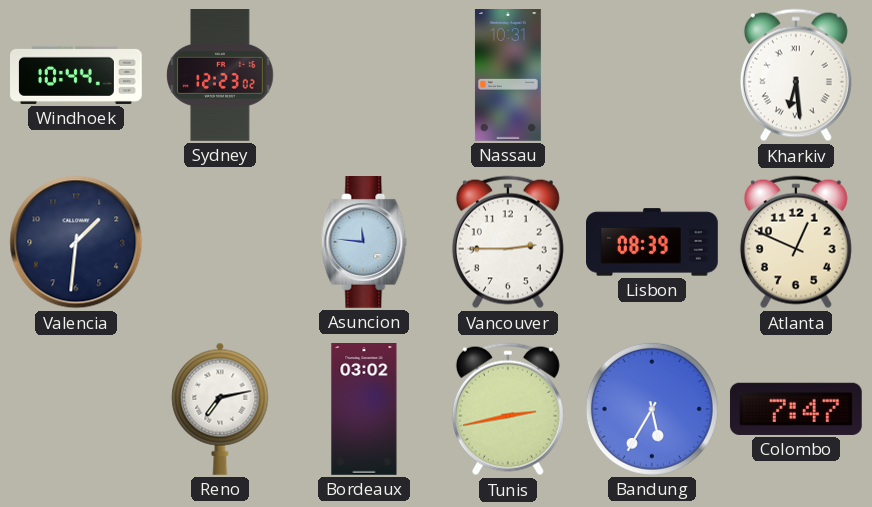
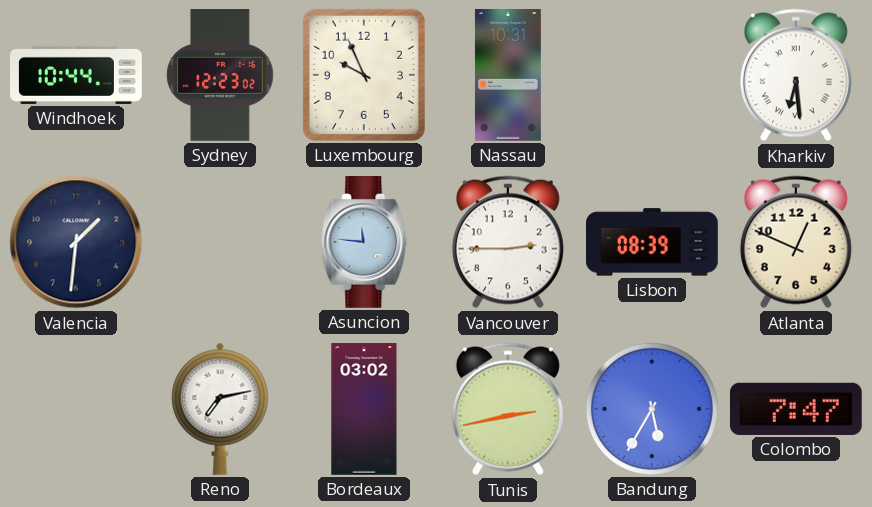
Luxembourg: none -> 9:56 (364, 75)
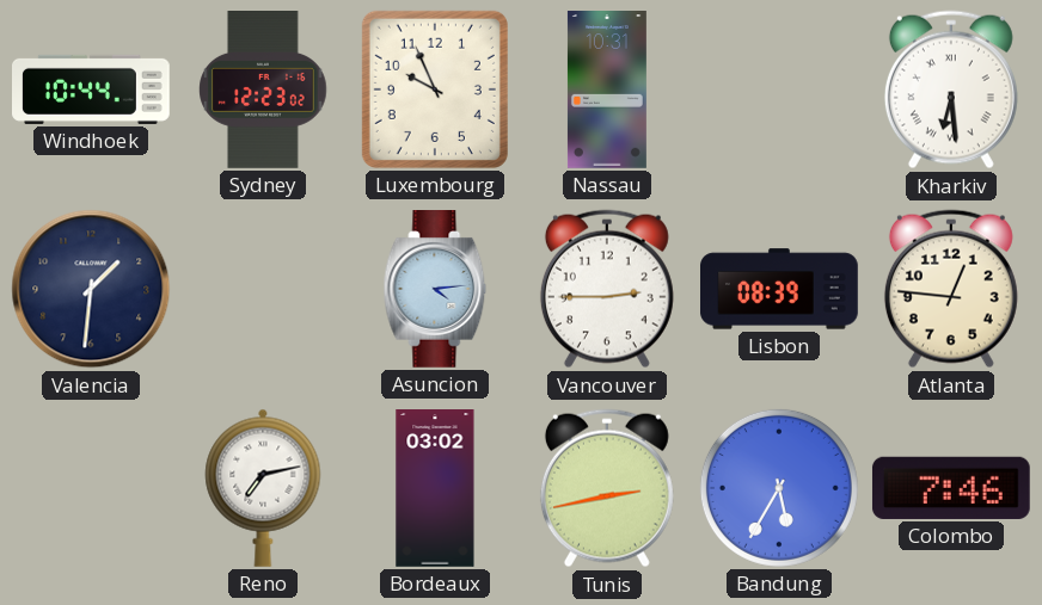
Asuncion: 11:46 -> 4:14 (435, 290)
Atlanta: 12:49 -> 12:46 (951, 289)
Colombo: 7:47 -> 7:46 (951, 488)
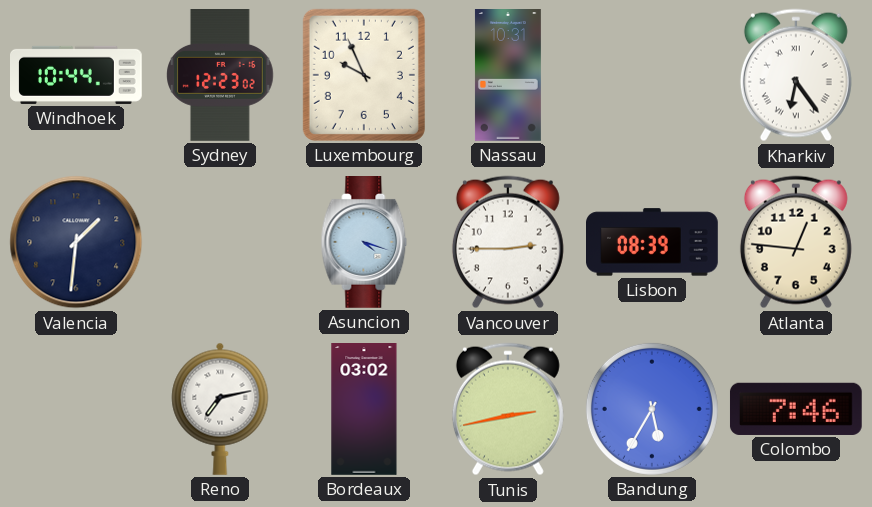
Kharkiv: 6:29 -> 6:24 (796, 75)
Asuncion: 4:14 -> 4:18 (364, 243)
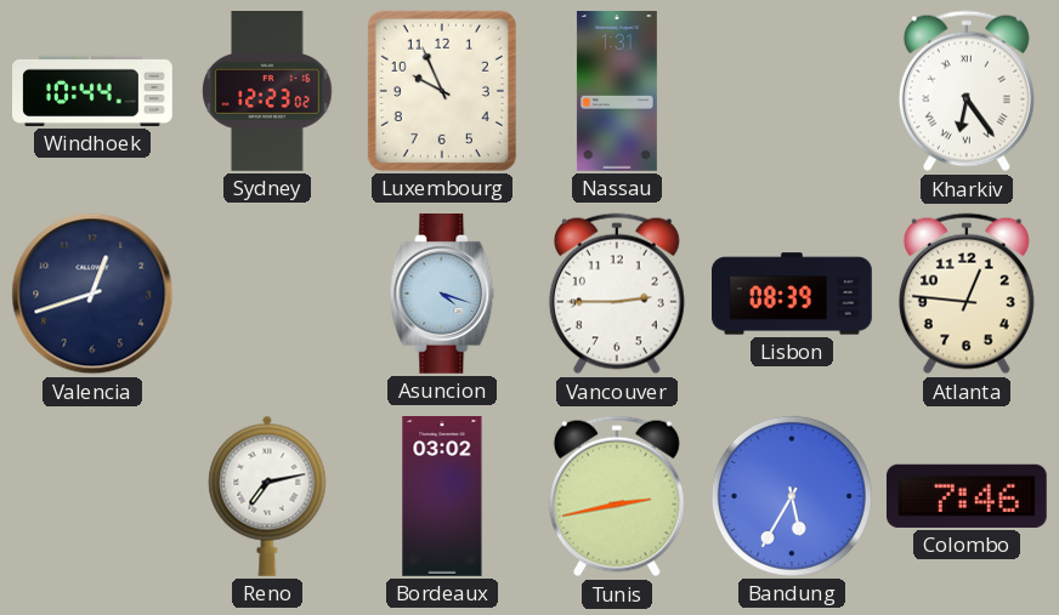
Nassau: 10:31 -> 1:31 (617, 92)
Valencia: 1:31 -> 12:42 (92, 294)
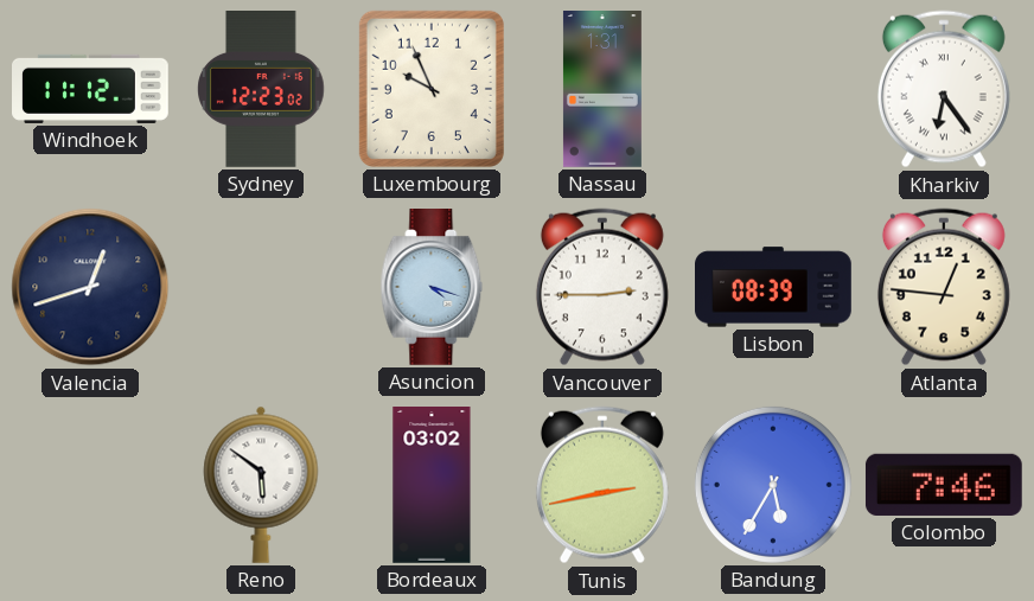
Windhoek: 10:44 -> 11:12 (91, 89)
Reno: 7:13 -> 5:51 (261, 485)
